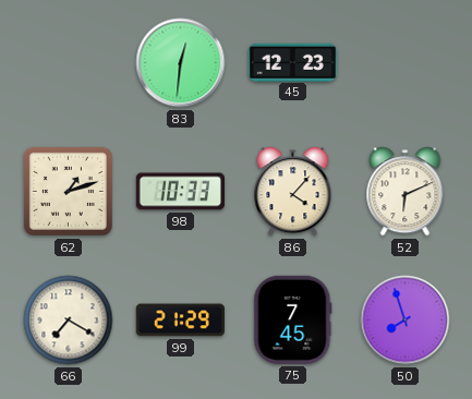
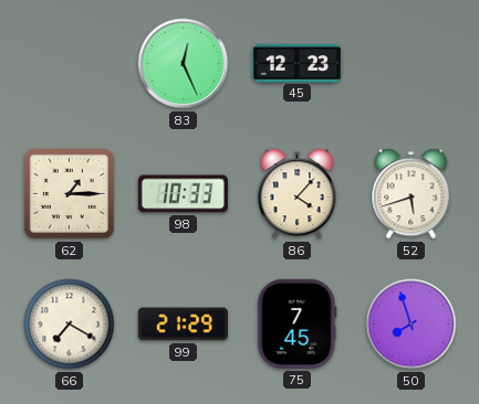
83: 12:31 -> 12:26 (184, 64)
62: 1:12 -> 1:15 (69, 193)
52: 6:11 -> 5:42 (412, 194)
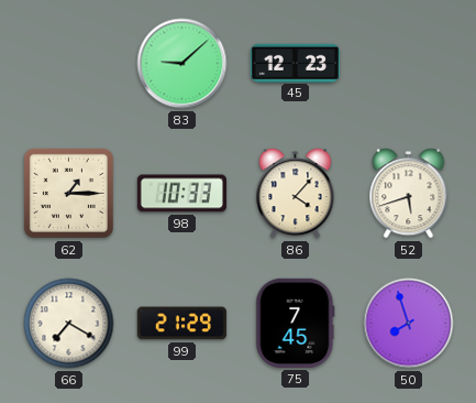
83: 12:26 -> 9:08 (182, 64)
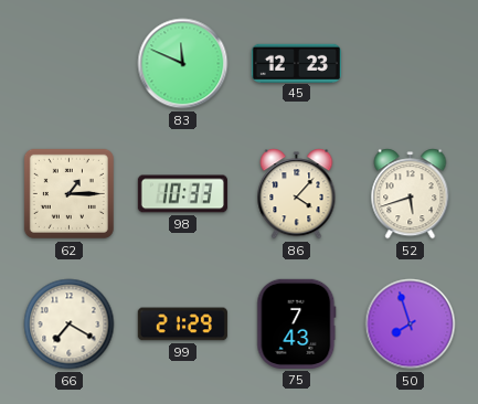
83: 9:08 -> 11:49 (183, 64)
75: 7:45 -> 7:43 (297, 323)
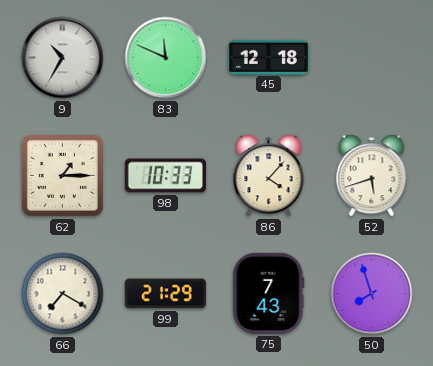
9: none -> 10:35 (63, 58)
45: 12:23 -> 12:18 (268, 57)
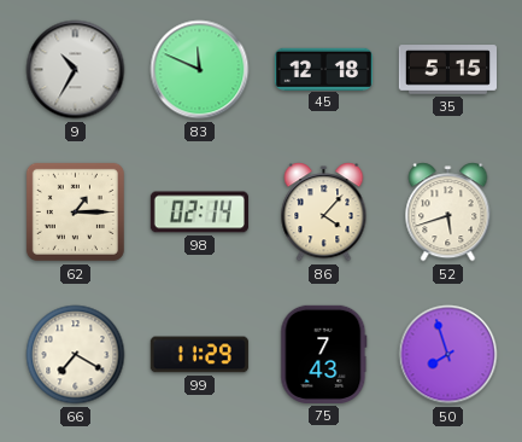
35: none -> 5:15 (447, 70)
98: 10:33 -> 02:14 (199, 213)
99: 21:29 -> 11:29 (199, 355)
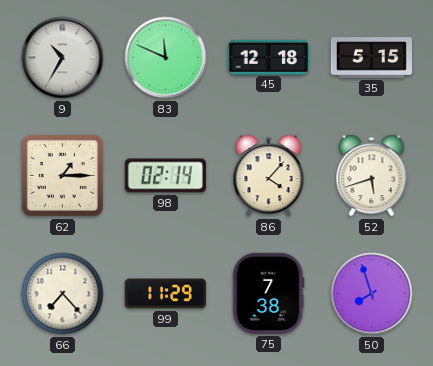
66: 7:20 -> 7:23 (63, 294)
75: 7:43 -> 7:38 (269, 293)
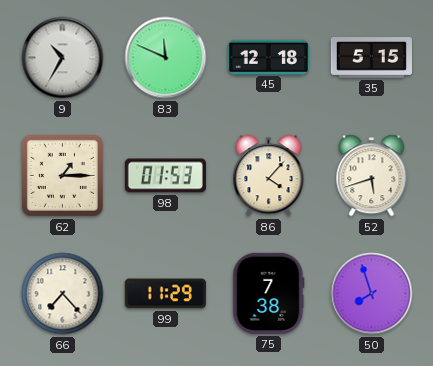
98: 02:14 -> 01:53 (165, 176)
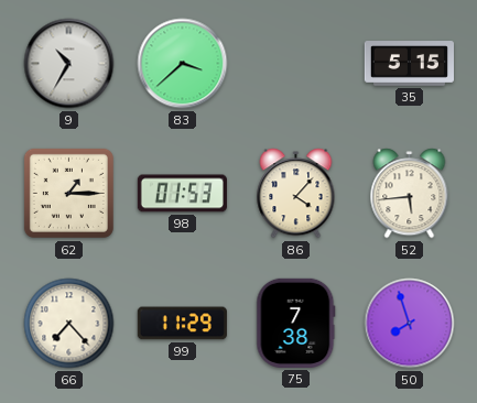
83: 11:49 -> 3:38 (183, 64)
45: 12:18 -> none (268, 57)
52: 5:42 -> 5:44 (410, 194)
